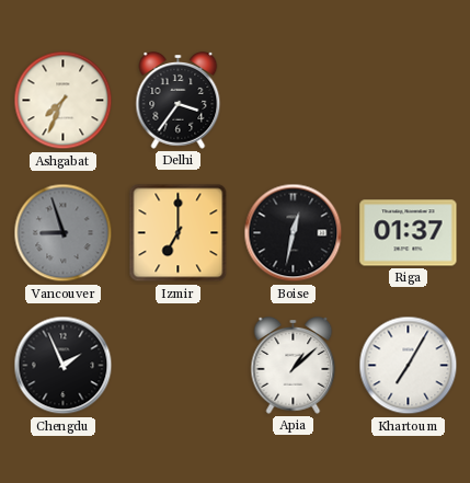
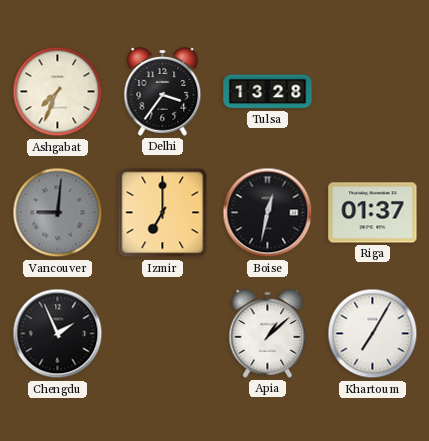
Tulsa: none -> 13:28 (268, 92)
Vancouver: 8:57 -> 9:01 (58, 213)
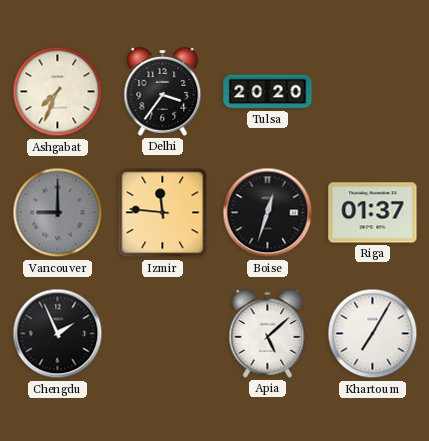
Tulsa: 13:28 -> 20:20 (268, 92)
Vancouver: 9:01 -> 9:00 (58, 213)
Izmir: 7:00 -> 11:46 (163, 213)
Boise: 12:32 -> 12:33 (268, 213)
Apia: 1:08 -> 5:08 (268, 334)
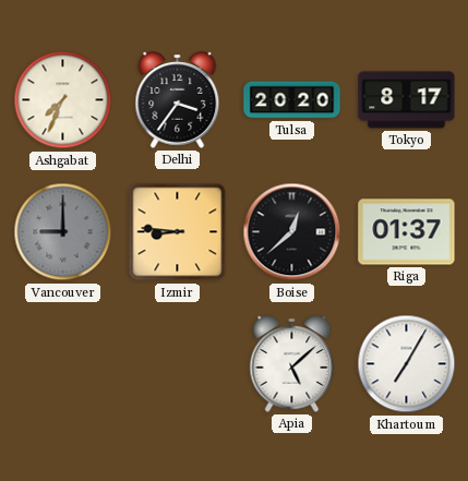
Tokyo: none -> 8:17 (407, 100)
Izmir: 11:46 -> 8:46 (178, 232)
Boise: 12:33 -> 12:38 (292, 232)
Chengdu: 1:56 -> none (58, 334)
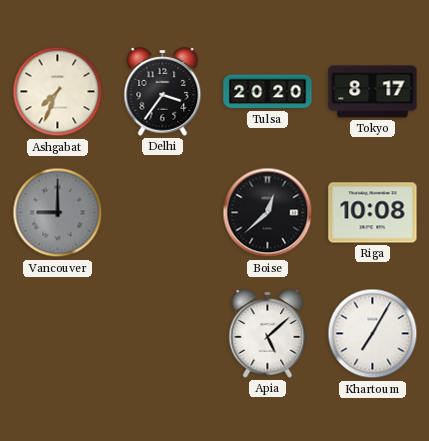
Izmir: 8:46 -> none (178, 232)
Riga: 01:37 -> 10:08 (373, 213)
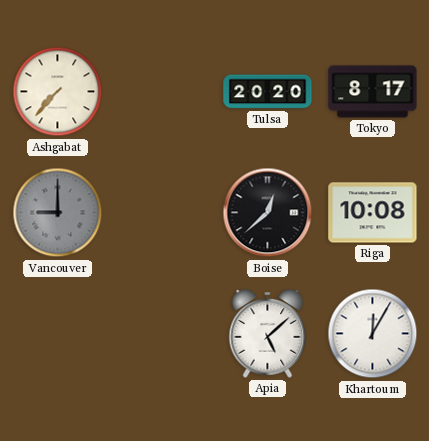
Ashgabat: 7:34 -> 7:37 (58, 92)
Delhi: 3:36 -> none (163, 92)
Khartoum: 7:05 -> 12:05 (373, 334)
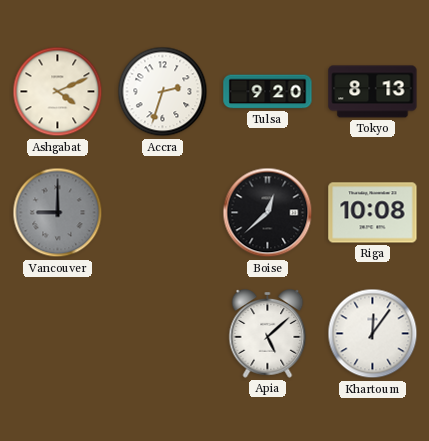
Ashgabat: 7:37 -> 4:11 (58, 92)
Accra: none -> 2:33 (163, 92)
Tulsa: 20:20 -> 9:20 (268, 92)
Tokyo: 8:17 -> 8:13 (373, 92)
Khartoum: 12:05 -> 12:06 (373, 334)
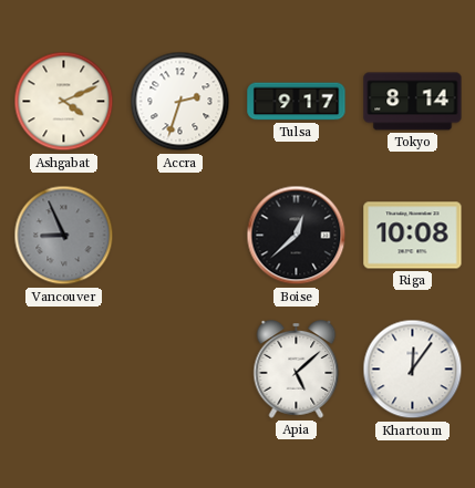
Tulsa: 9:20 -> 9:17 (297, 102)
Tokyo: 8:13 -> 8:14 (413, 102)
Vancouver: 9:00 -> 8:56 (64, 236)
